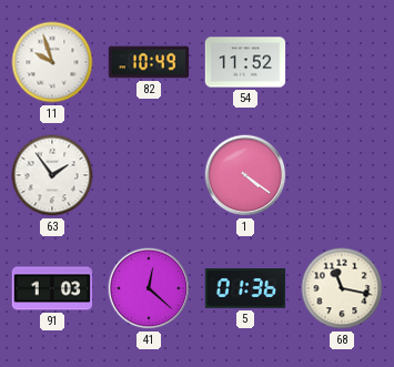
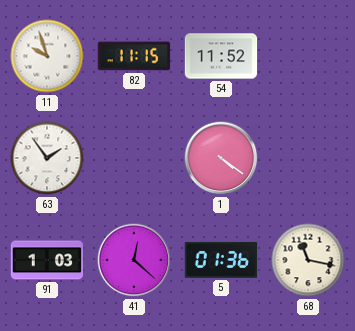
82: 10:49 -> 11:15 (134, 56)
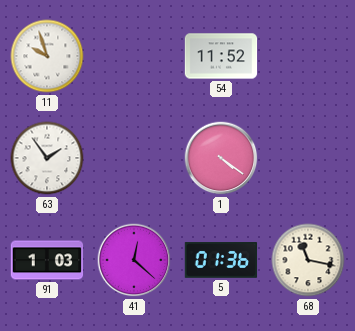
82: 11:15 -> none (134, 56)
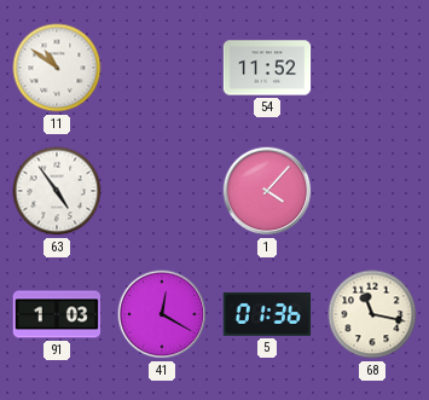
11: 9:57 -> 10:51 (57, 68)
63: 1:54 -> 4:54 (57, 191)
1: 4:21 -> 4:07 (267, 191)
41: 12:22 -> 12:20 (162, 314)
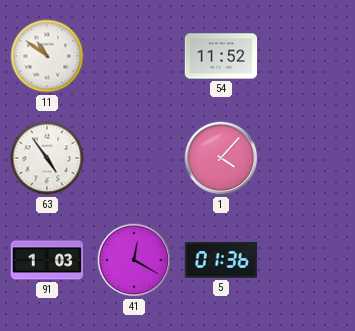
68: 11:17 -> none (372, 314)
